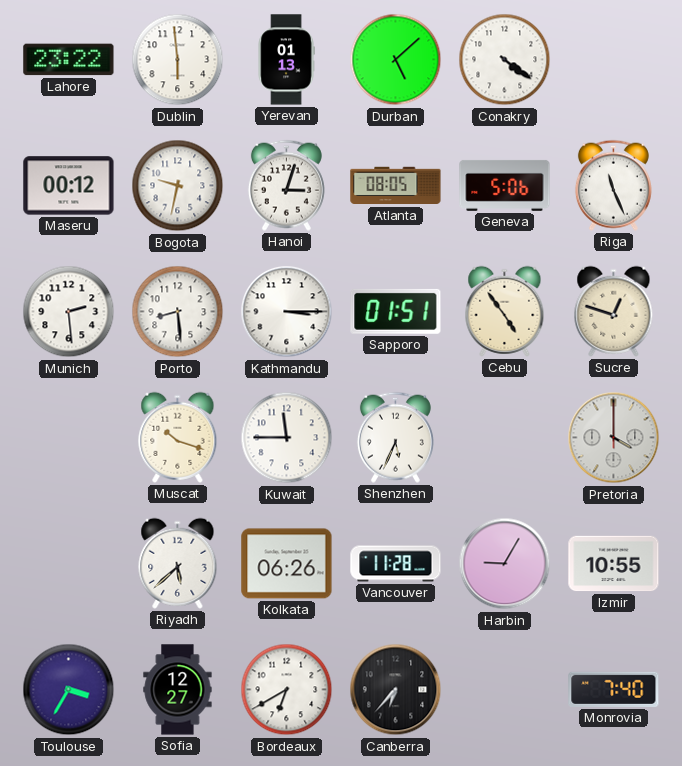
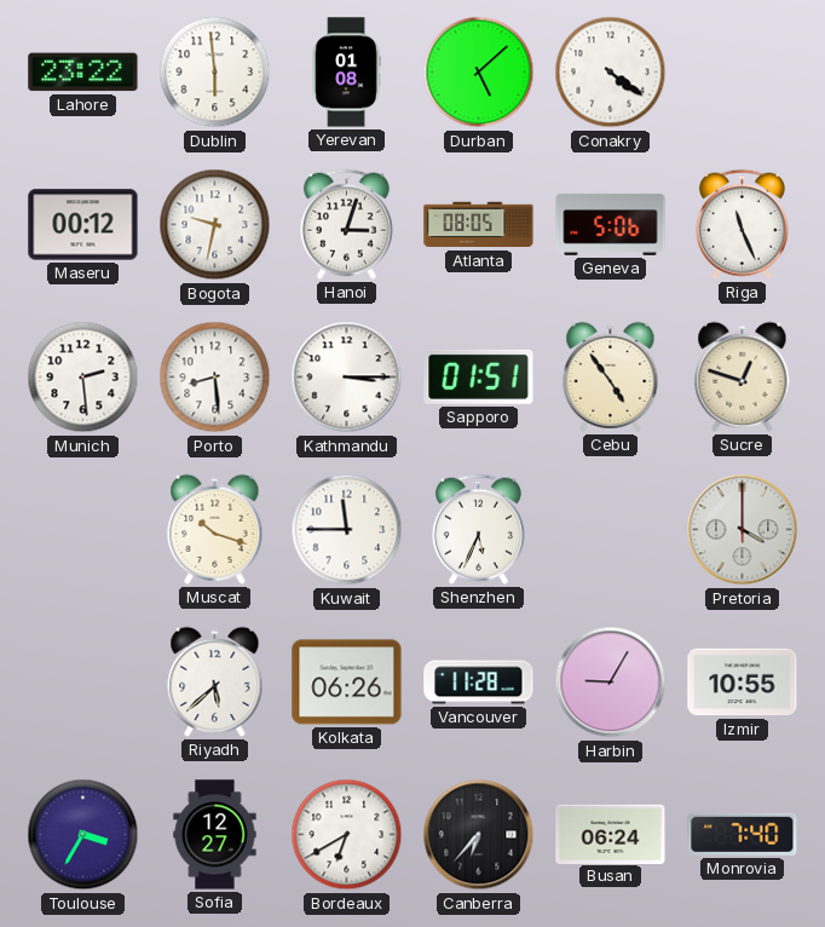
Yerevan: 01:13 -> 01:08 (346, 73)
Busan: none -> 06:24 (611, 834)
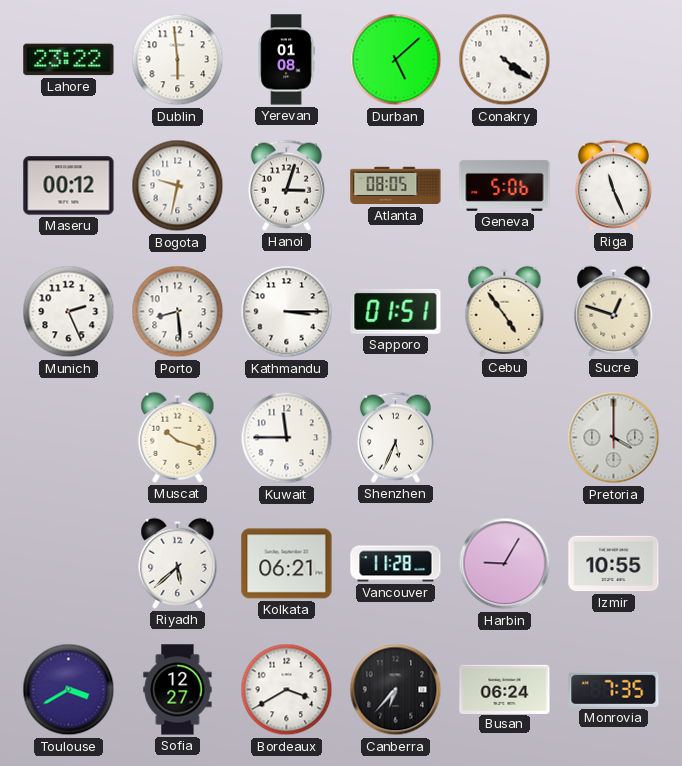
Munich: 2:29 -> 2:26 (69, 312)
Kolkata: 06:26 -> 06:21 (287, 564)
Toulouse: 3:35 -> 3:40 (69, 690)
Bordeaux: 6:40 -> 3:40 (287, 690)
Monrovia: 7:40 -> 7:35 (614, 689)
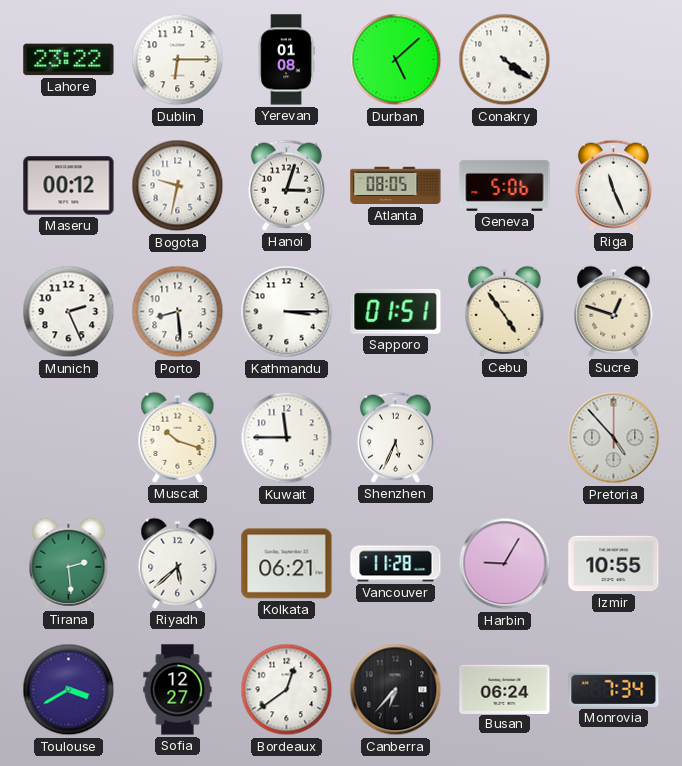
Dublin: 5:59 -> 6:15 (178, 60)
Pretoria: 4:00 -> 4:53 (614, 438)
Tirana: none -> 2:29 (69, 563)
Bordeaux: 3:40 -> 12:39 (287, 690)
Monrovia: 7:35 -> 7:34 (614, 689)
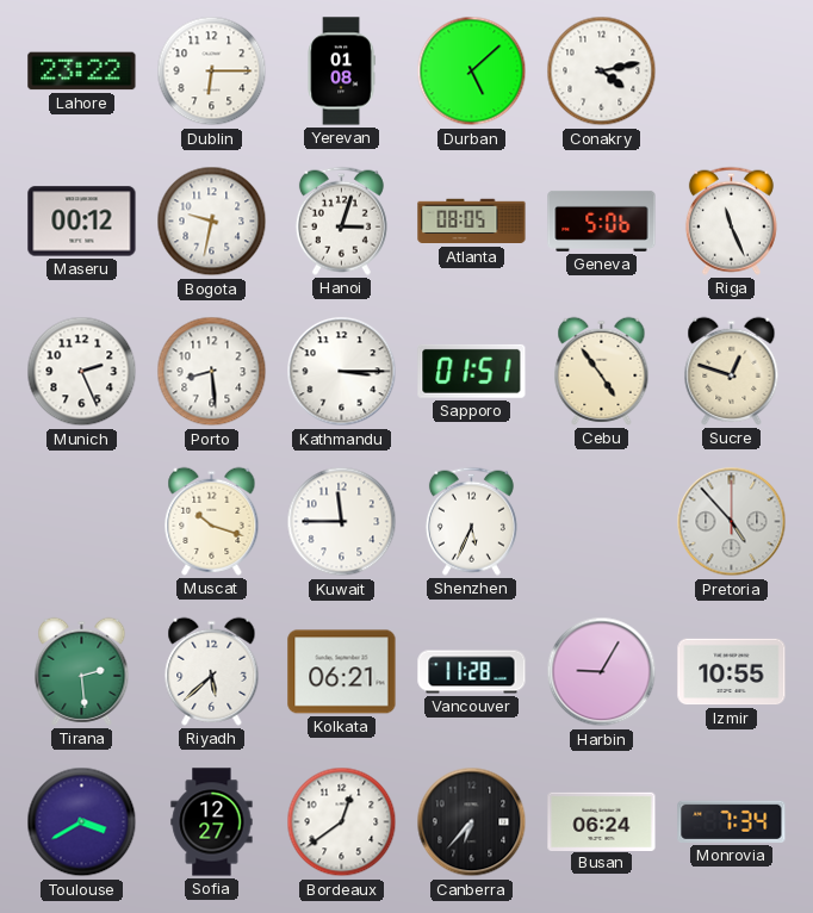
Conakry: 4:21 -> 4:13 (602, 72)
